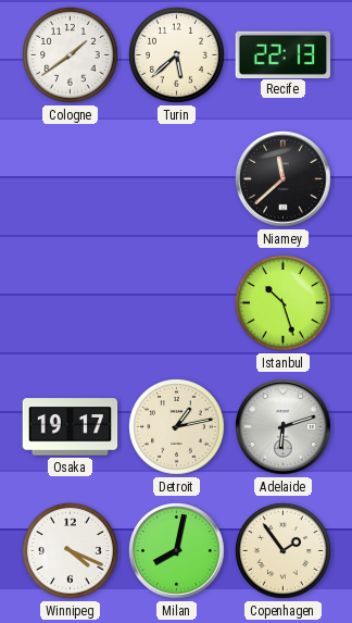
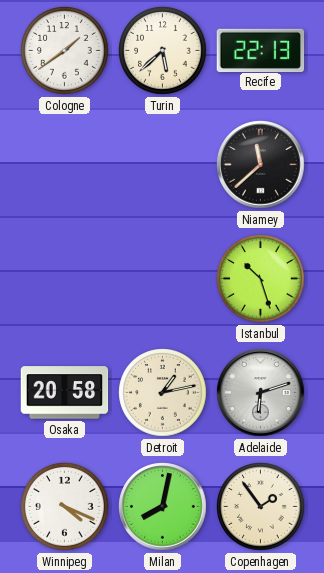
Osaka: 19:17 -> 20:58 (65, 393)
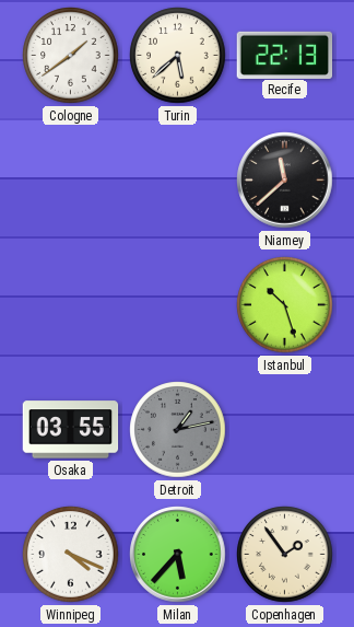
Osaka: 20:58 -> 03:55 (71, 430)
Detroit dial: cream -> grey (178, 430)
Adelaide: 6:12 -> none (261, 393)
Milan: 8:02 -> 5:37 (178, 555)
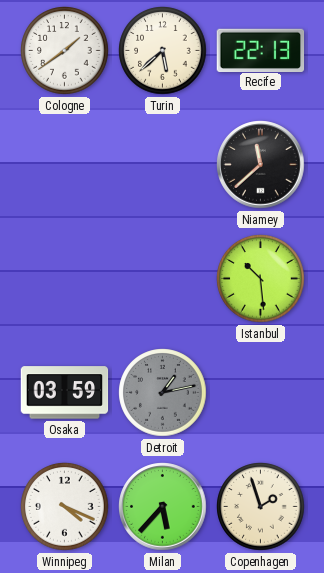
Istanbul: 10:27 -> 10:29 (261, 279)
Osaka: 03:55 -> 03:59 (65, 393)
Copenhagen: 1:54 -> 1:57 (261, 507)
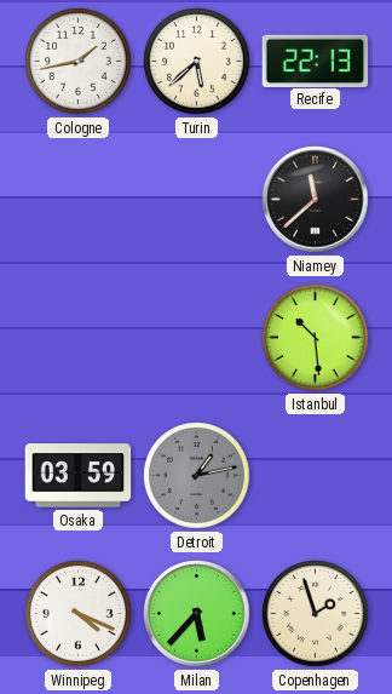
Cologne: 1:39 -> 1:43 (79, 62)
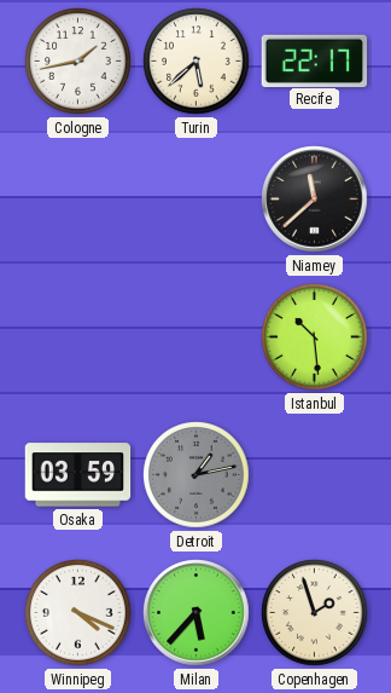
Recife: 22:13 -> 22:17 (315, 60)
